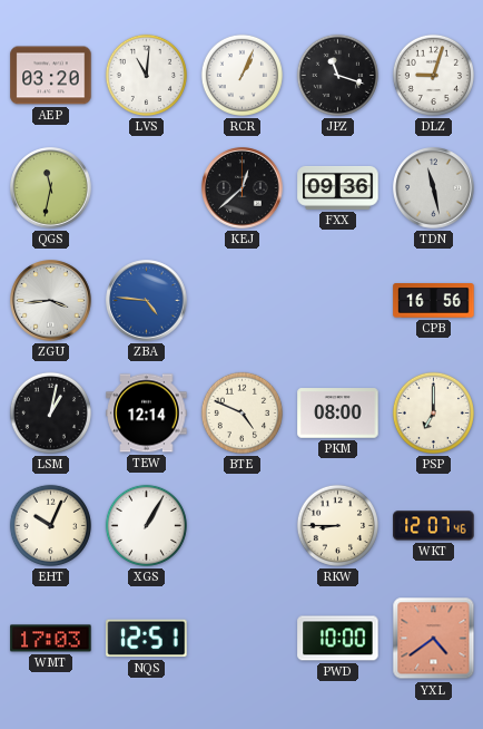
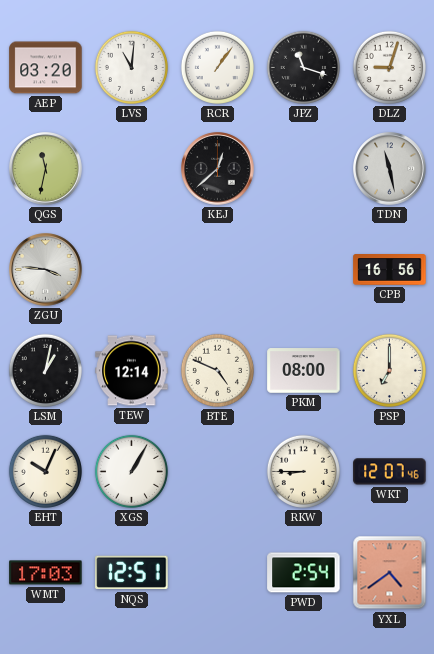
RCR: 1:04 -> 1:06 (217, 67)
FXX: 09:36 -> none (338, 187)
ZGU: 3:44 -> 3:46 (46, 270)
ZBA: 4:46 -> none (147, 301)
PWD: 10:00 -> 2:54 (304, 573)
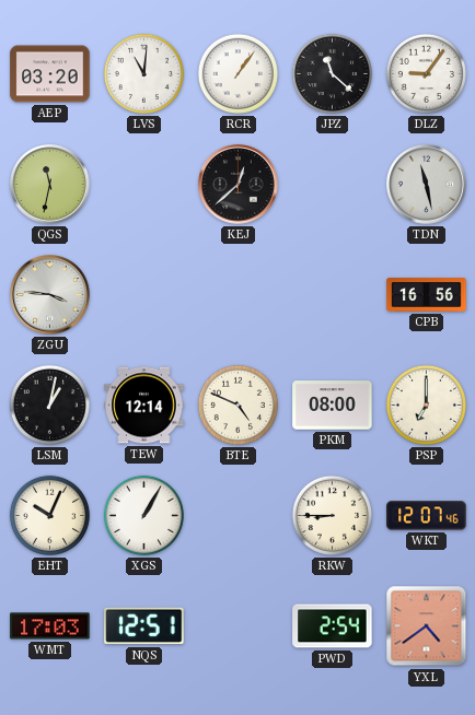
JPZ: 11:18 -> 11:22 (332, 73)
DLZ: 9:03 -> 9:06 (426, 73)
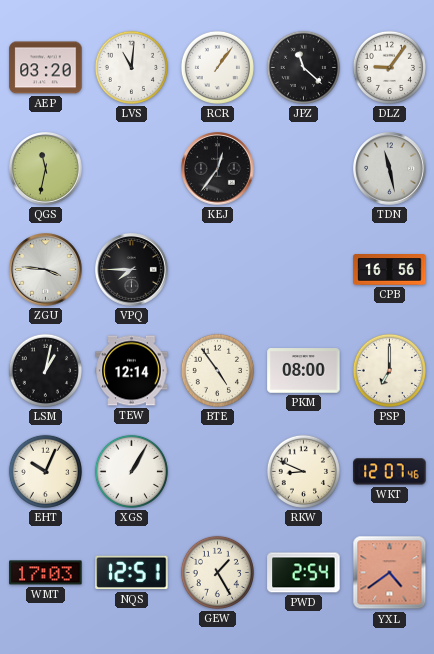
KEJ: 12:38 -> 12:36 (218, 169)
VPQ: none -> 7:45 (132, 270)
BTE: 4:49 -> 4:54 (217, 370)
RKW: 8:45 -> 8:49 (303, 471)
GEW: none -> 1:25 (217, 572)
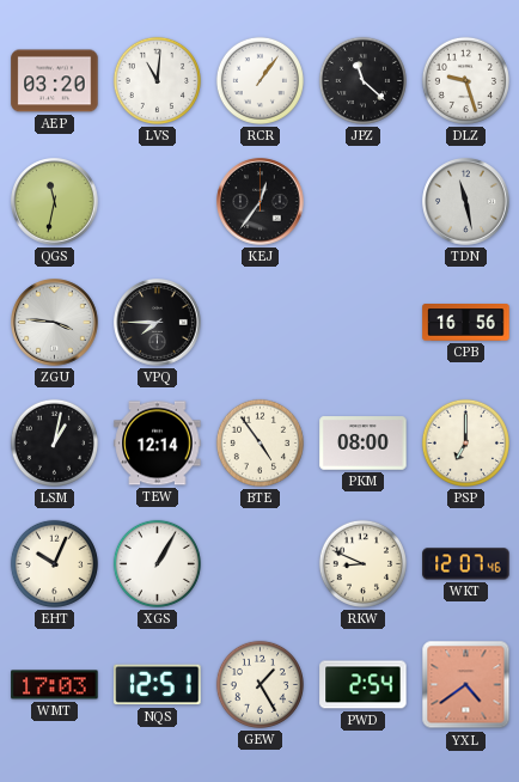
DLZ: 9:06 -> 9:27 (465, 80)
